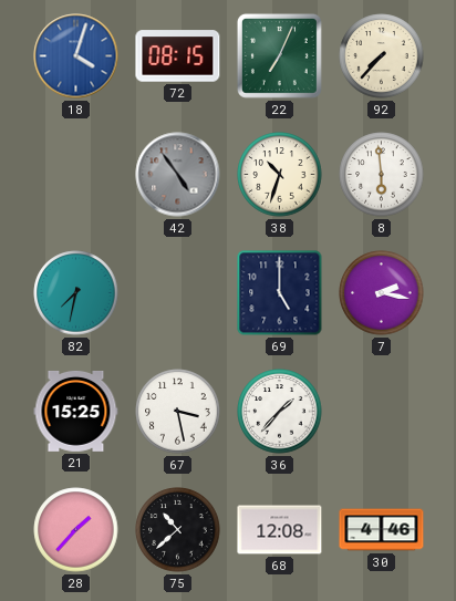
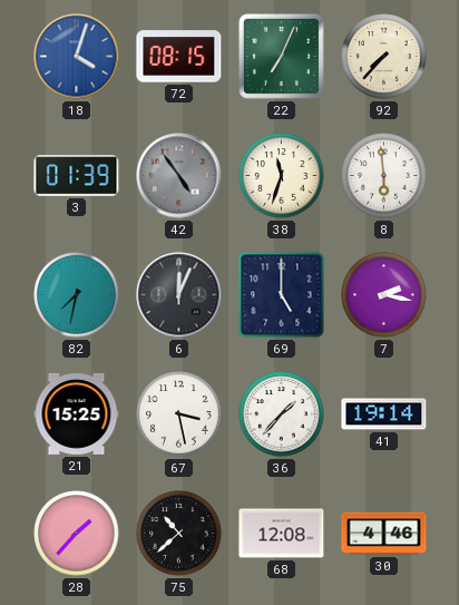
3: none -> 01:39 (77, 176)
38: 10:33 -> 11:33 (282, 176)
6: none -> 12:04 (179, 295)
41: none -> 19:14 (384, 414)
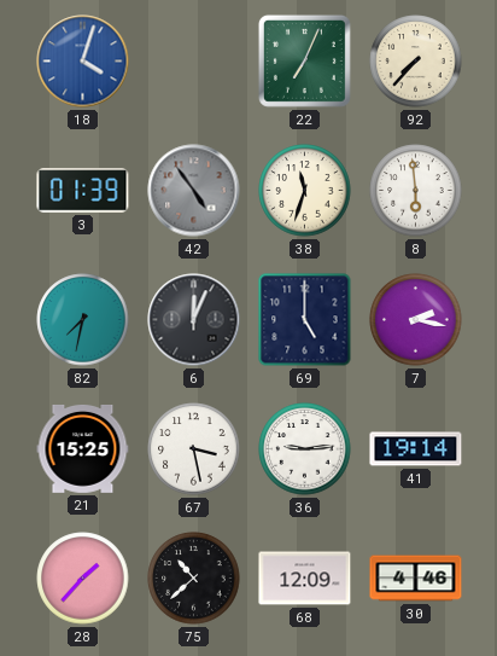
72: 08:15 -> none (179, 57)
36: 1:37 -> 9:14 (305, 449)
68: 12:08 -> 12:09 (305, 579)
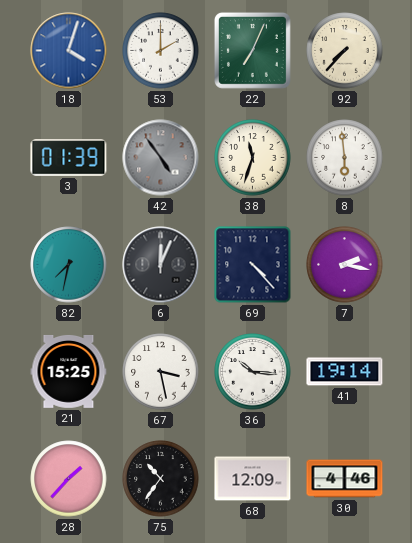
53: none -> 2:00 (161, 51)
69: 5:00 -> 4:23 (253, 265)
36: 9:14 -> 10:16 (253, 372)
75: 10:38 -> 10:36 (161, 479)
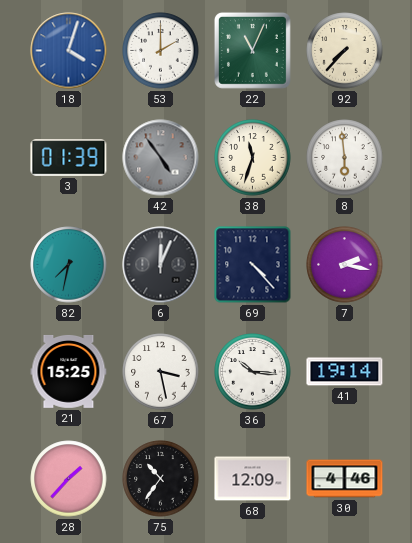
22: 7:04 -> 11:04 (252, 50)
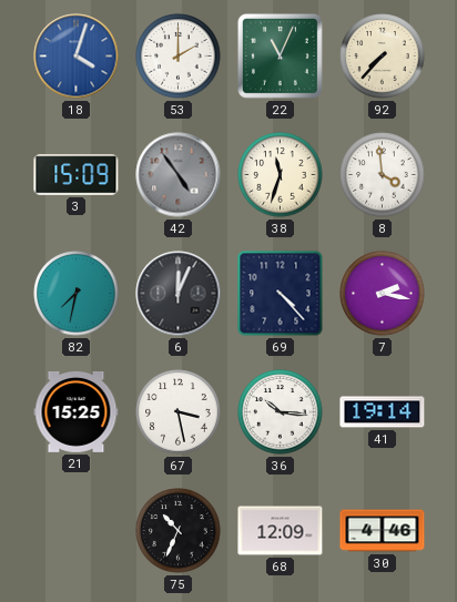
3: 01:39 -> 15:09 (77, 175)
8: 5:59 -> 3:59 (383, 175)
28: 1:37 -> none (69, 479)
75: 10:36 -> 10:34 (179, 531)
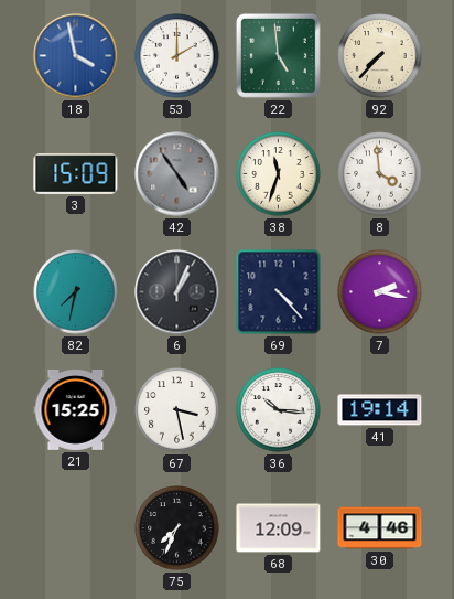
18: 4:03 -> 3:58 (76, 56)
22: 11:04 -> 4:59 (278, 55)
6: 12:04 -> 1:04 (177, 292)
75: 10:34 -> 7:34 (177, 528)
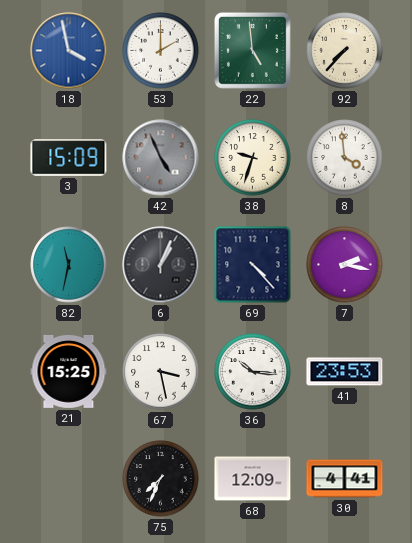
42: 4:54 -> 4:56 (161, 158)
38: 11:33 -> 9:33 (253, 158)
82: 7:32 -> 11:32 (69, 265)
41: 19:14 -> 23:53 (345, 372)
30: 4:46 -> 4:41 (345, 479)
